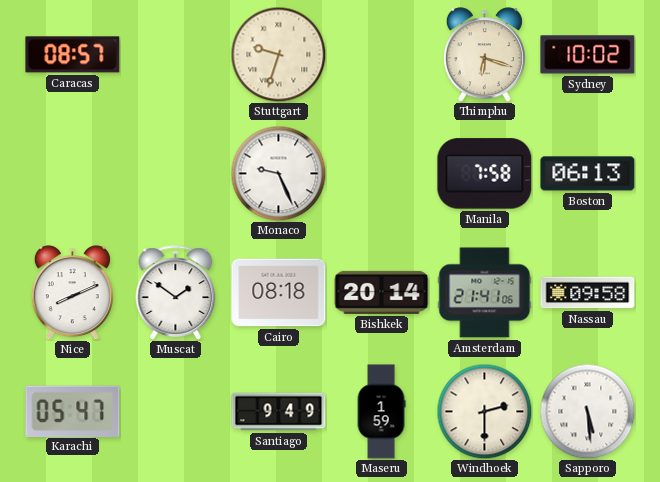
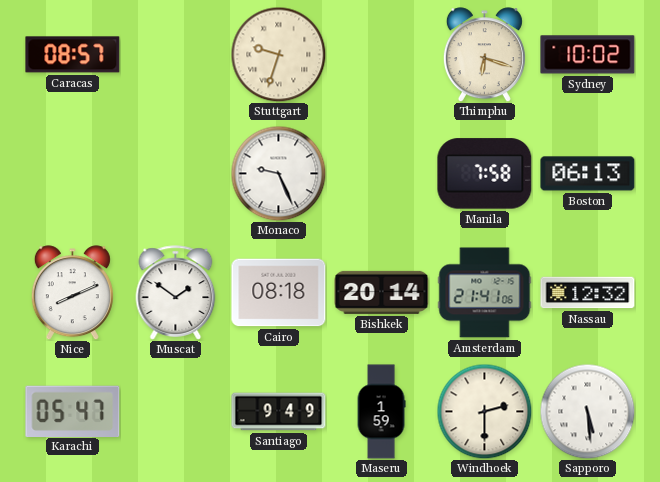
Nassau: 09:58 -> 12:32 (588, 293)
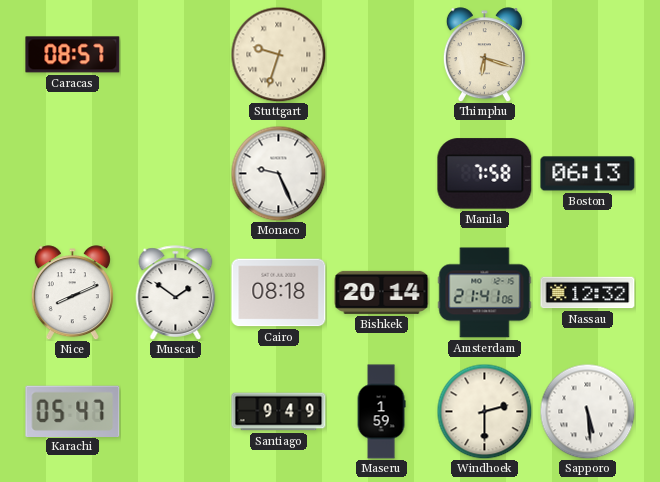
Sydney: 10:02 -> none (588, 55)
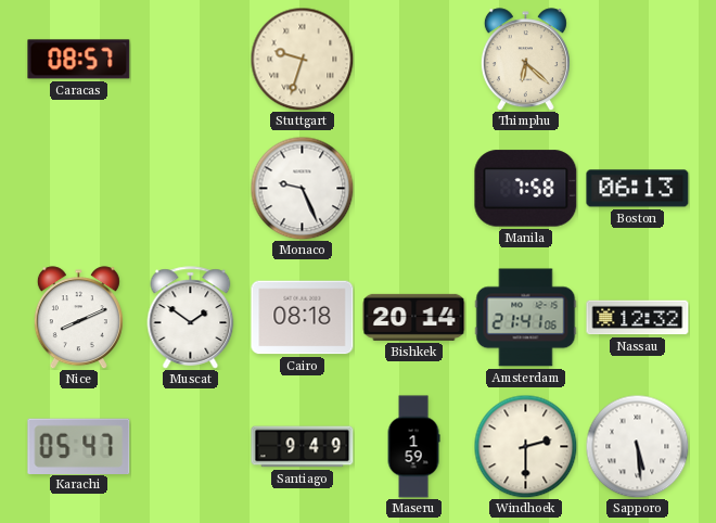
Thimphu: 6:18 -> 6:22 (525, 60)
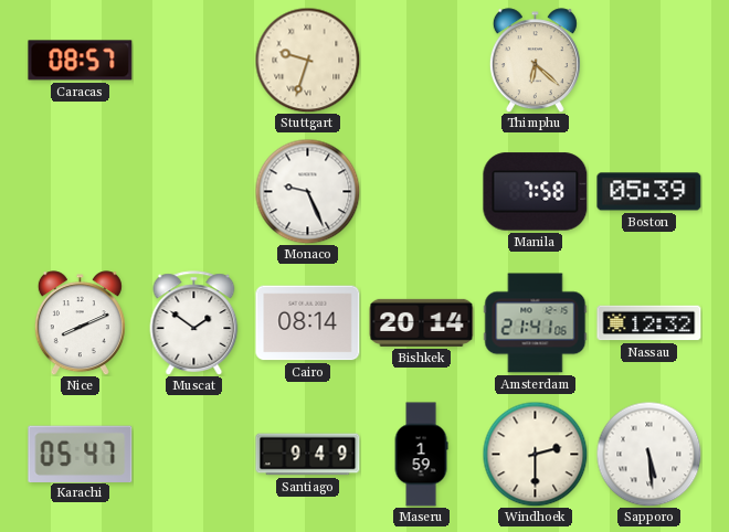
Boston: 06:13 -> 05:39 (649, 192)
Cairo: 08:18 -> 08:14 (308, 323)
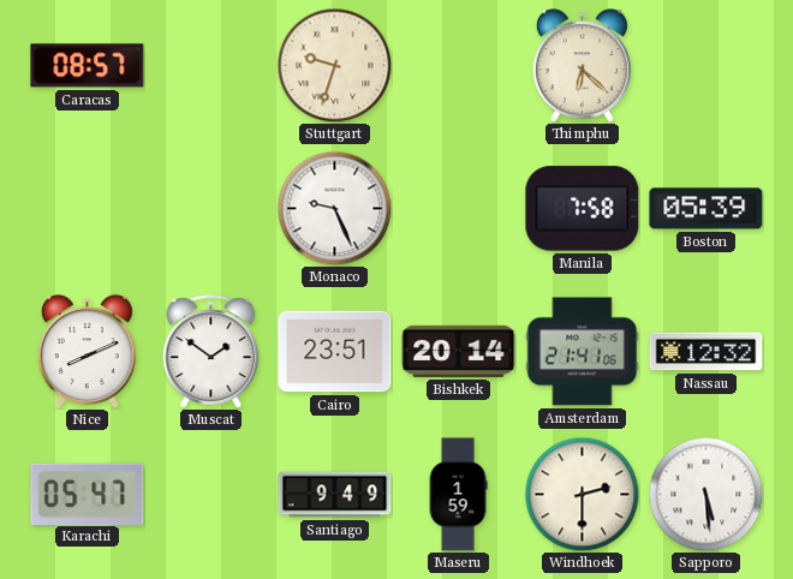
Cairo: 08:14 -> 23:51 (335, 352)
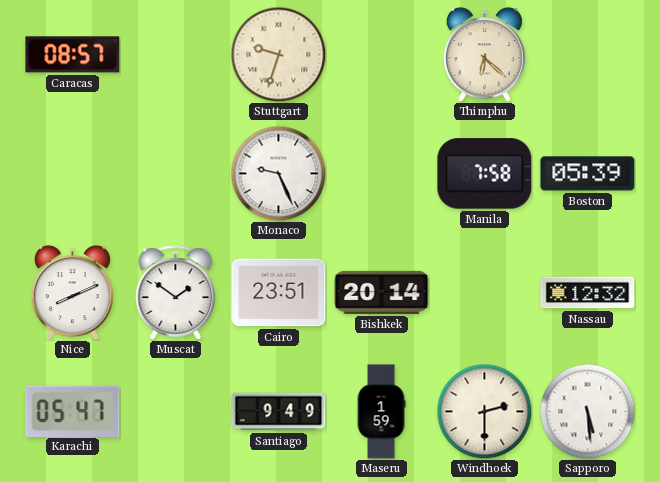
Amsterdam: 21:41 -> none (583, 352)
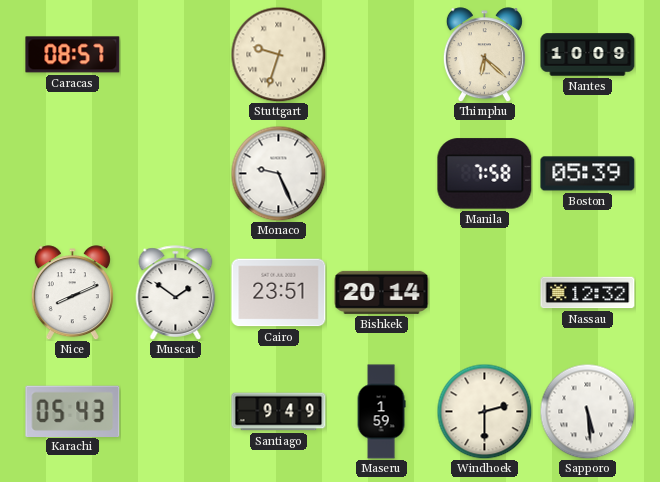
Nantes: none -> 10:09 (588, 55)
Karachi: 05:47 -> 05:43 (73, 411)
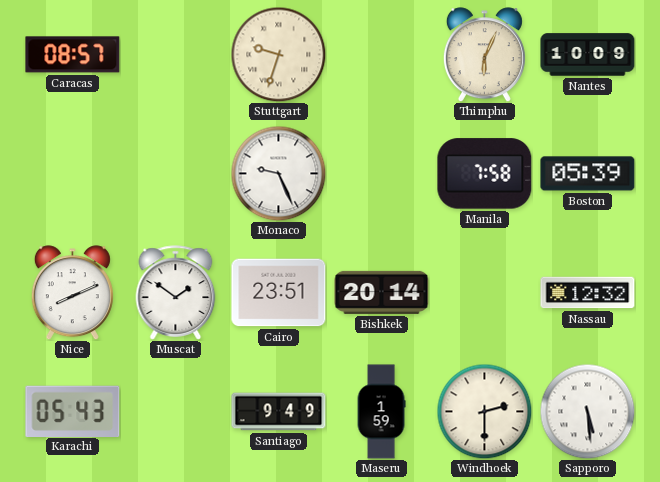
Thimphu: 6:22 -> 6:04 (484, 55)
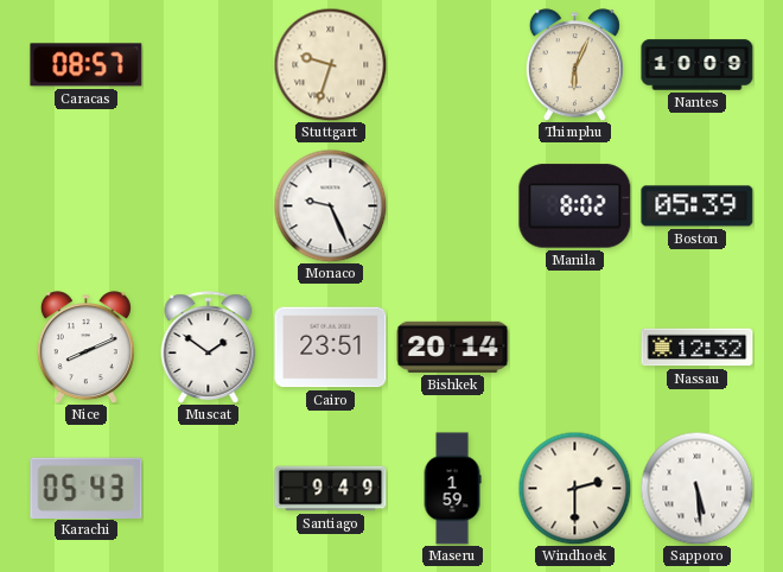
Manila: 7:58 -> 8:02 (575, 206)
